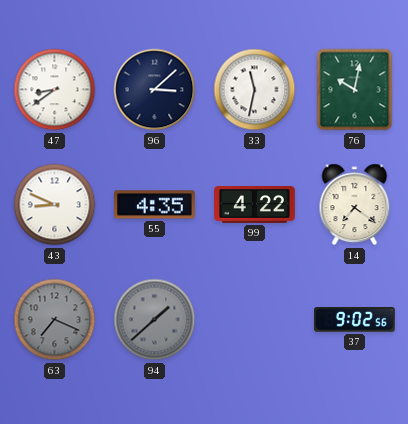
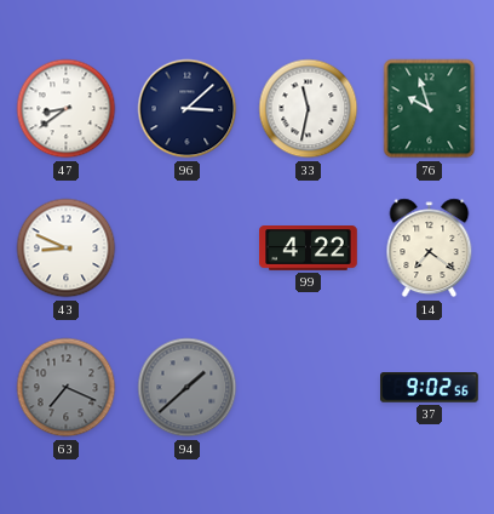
76: 10:02 -> 9:57 (430, 109)
55: 4:35 -> none (155, 205)
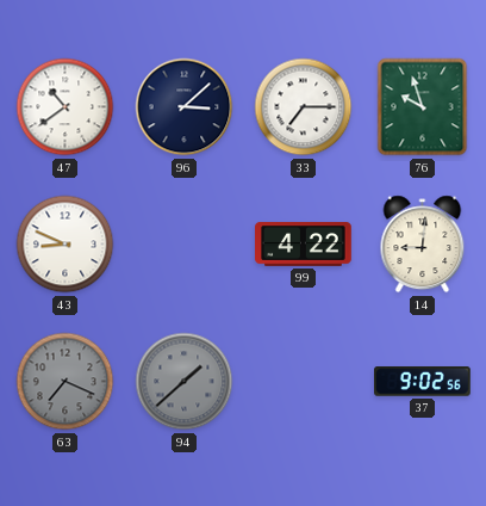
47: 8:39 -> 10:39 (66, 107)
33: 11:32 -> 7:15 (304, 107)
14: 7:21 -> 9:01 (423, 245)
